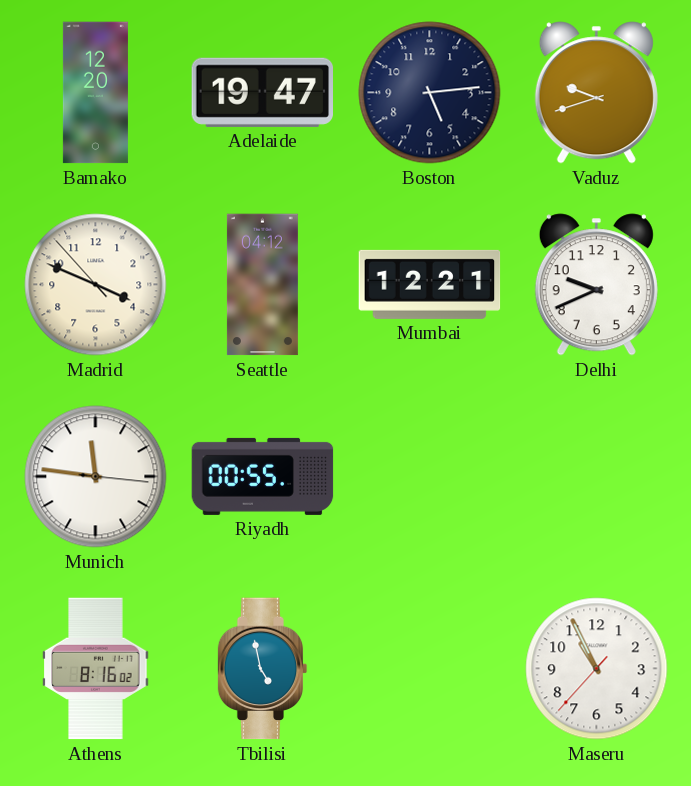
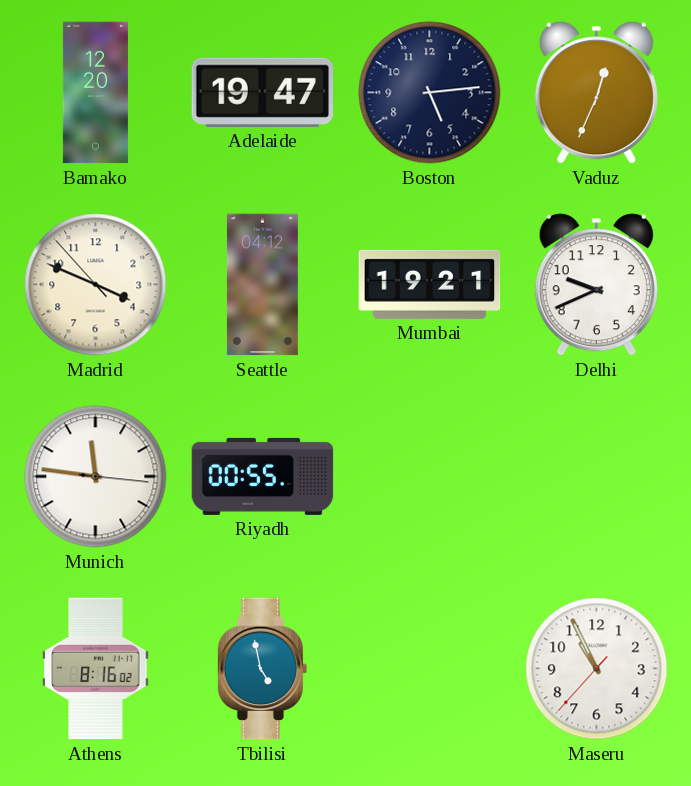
Vaduz: 9:42 -> 12:34 (596, 93)
Mumbai: 12:21 -> 19:21 (430, 284)
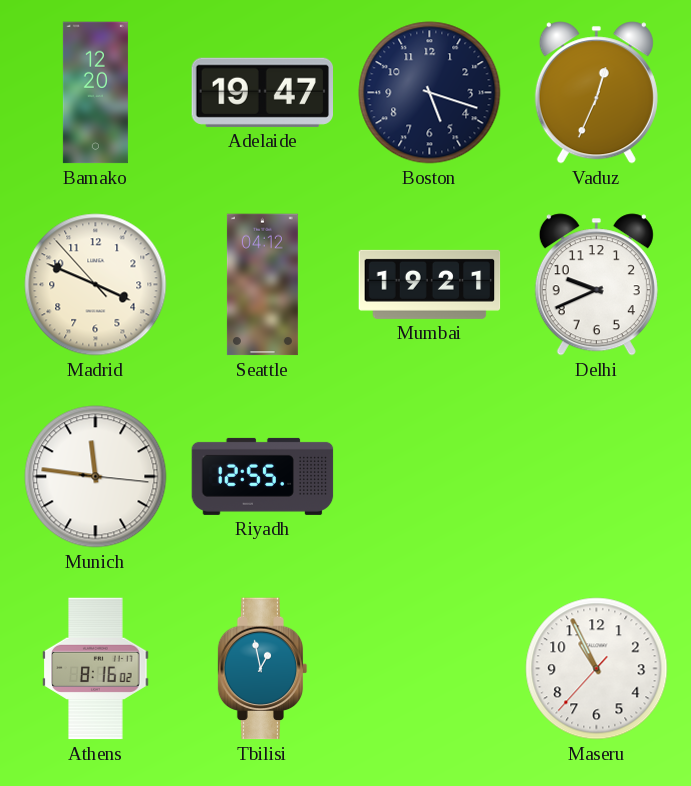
Boston: 5:14 -> 5:18 (430, 93)
Riyadh: 00:55 -> 12:55 (263, 476)
Tbilisi: 4:58 -> 12:58 (263, 669)
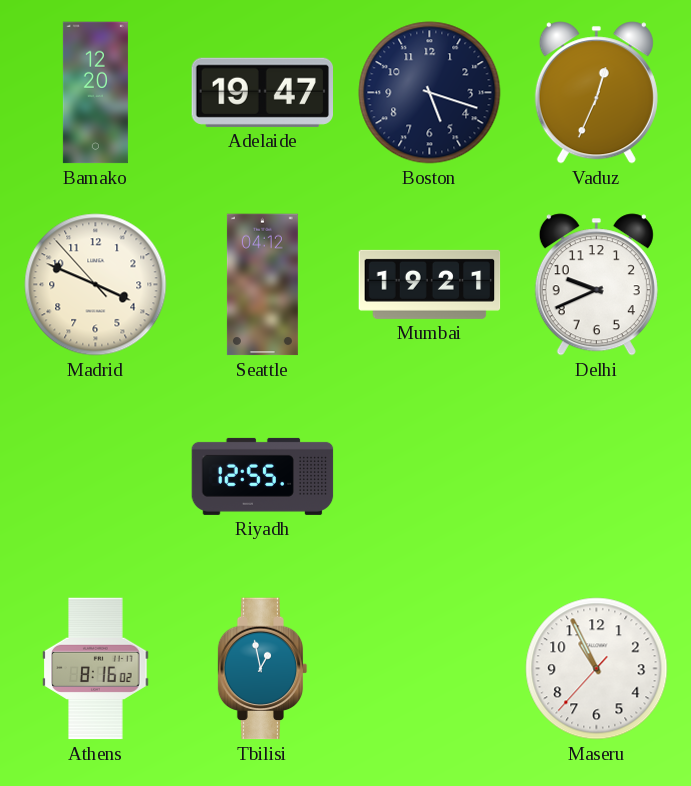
Munich: 11:46 -> none (96, 477)
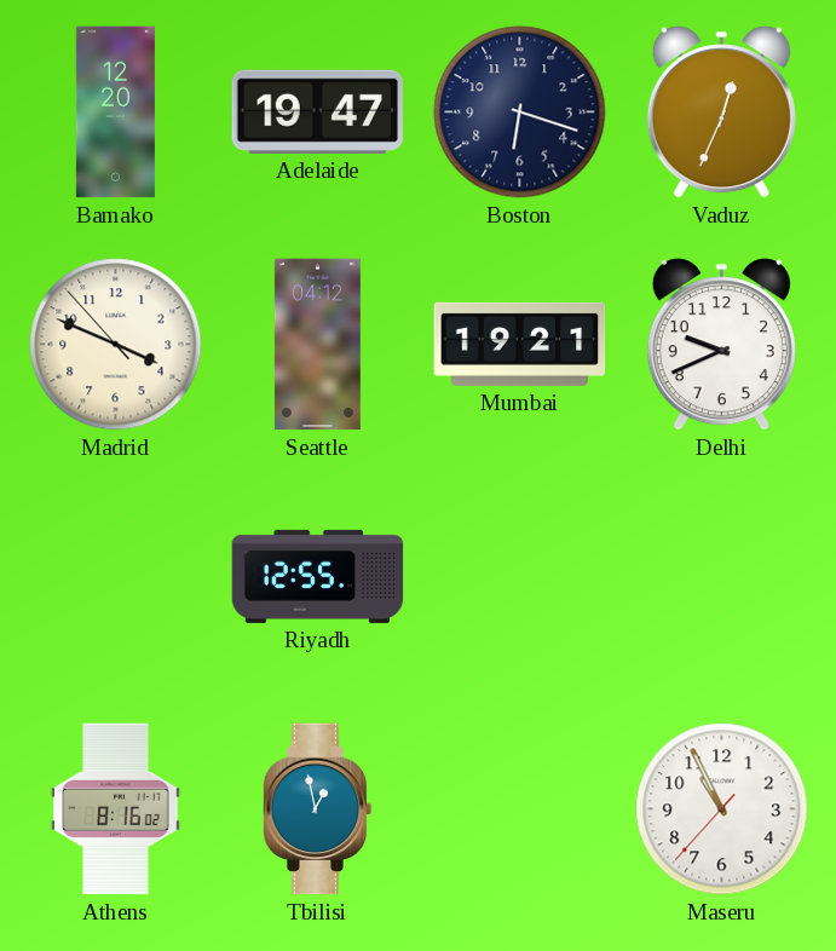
Boston: 5:18 -> 6:18 (520, 113)
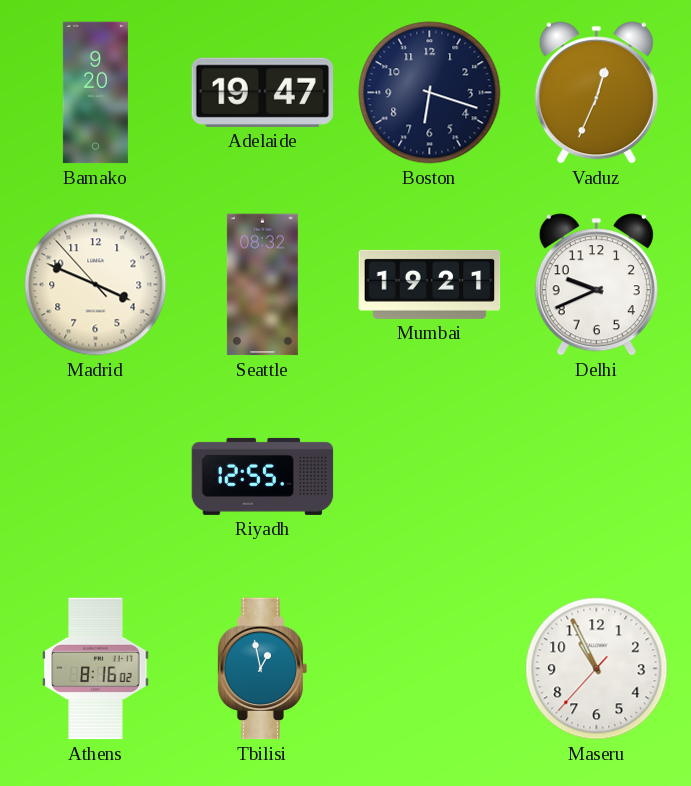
Bamako: 12:20 -> 9:20 (95, 93)
Seattle: 04:12 -> 08:32 (262, 285)
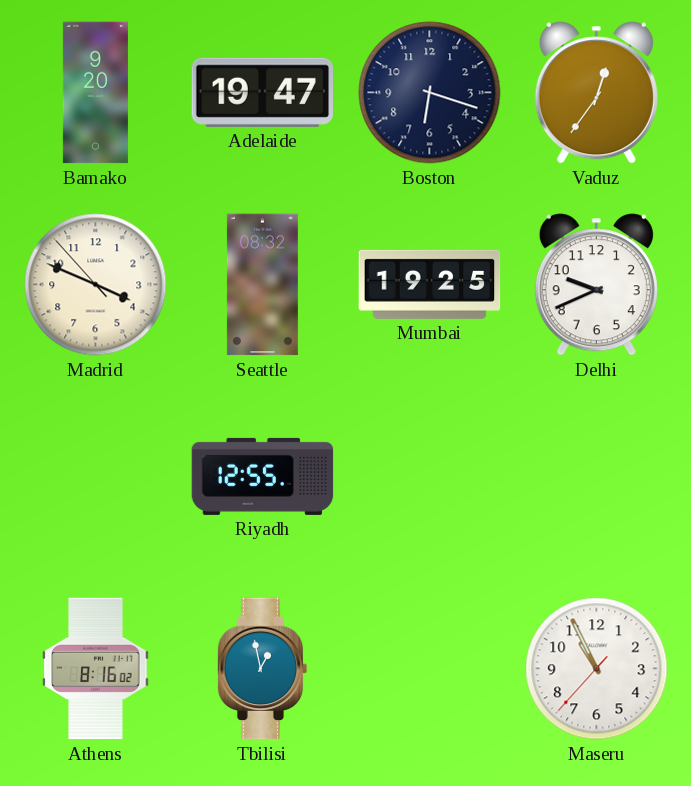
Vaduz: 12:34 -> 12:36 (596, 93)
Mumbai: 19:21 -> 19:25 (430, 284)
